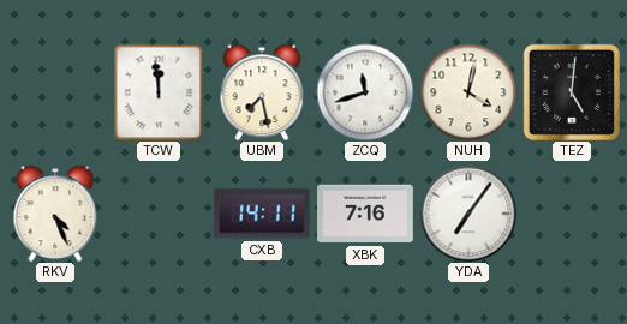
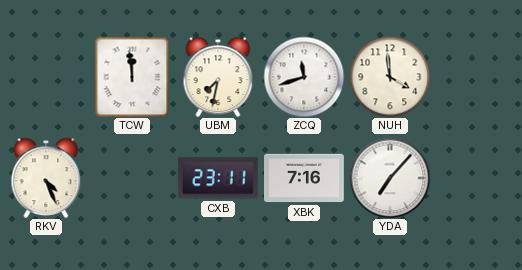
UBM: 7:28 -> 7:32 (218, 77)
NUH: 4:02 -> 3:59 (390, 77)
TEZ: 5:01 -> none (572, 92)
CXB: 14:11 -> 23:11 (218, 178)
YDA: 7:06 -> 7:07 (390, 178)
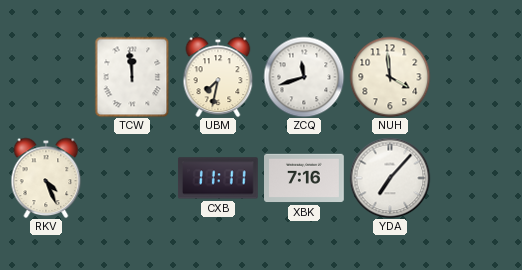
CXB: 23:11 -> 11:11 (218, 178)
